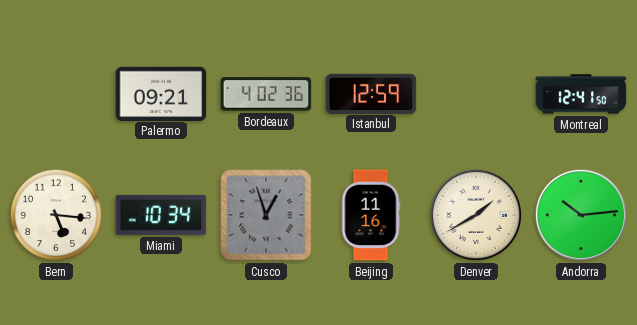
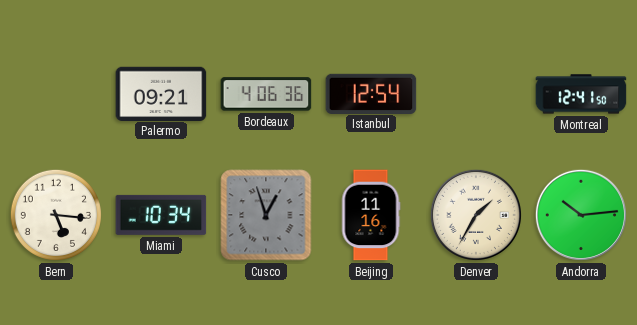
Bordeaux: 4:02 -> 4:06 (266, 94)
Istanbul: 12:59 -> 12:54 (371, 93)
Denver: 1:40 -> 1:35 (476, 215)
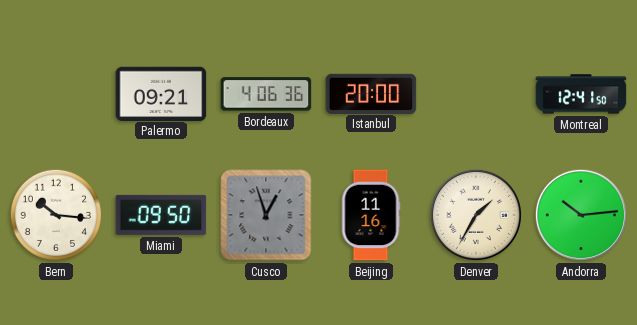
Istanbul: 12:54 -> 20:00 (371, 93)
Bern: 5:16 -> 10:16 (56, 215)
Miami: 10:34 -> 09:50 (161, 215)
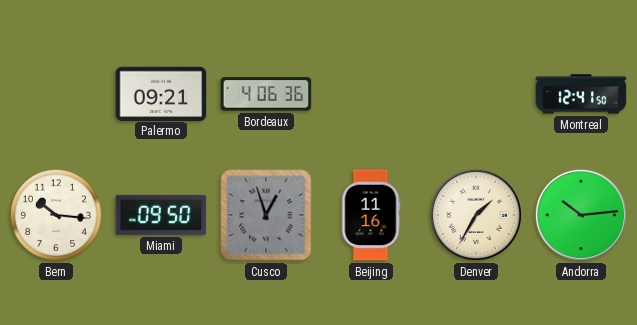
Istanbul: 20:00 -> none (371, 93)
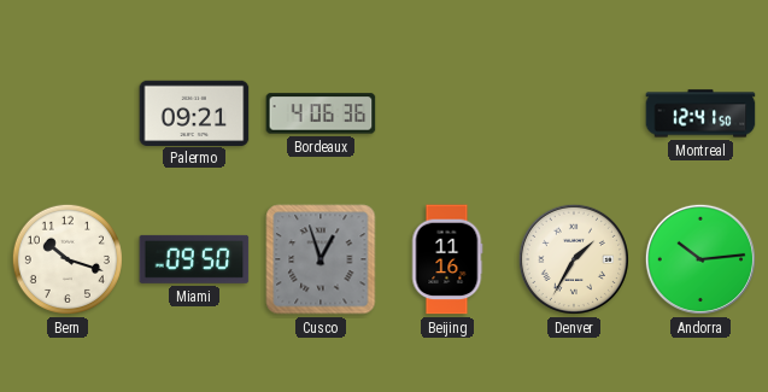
Bern: 10:16 -> 10:18 (68, 259)
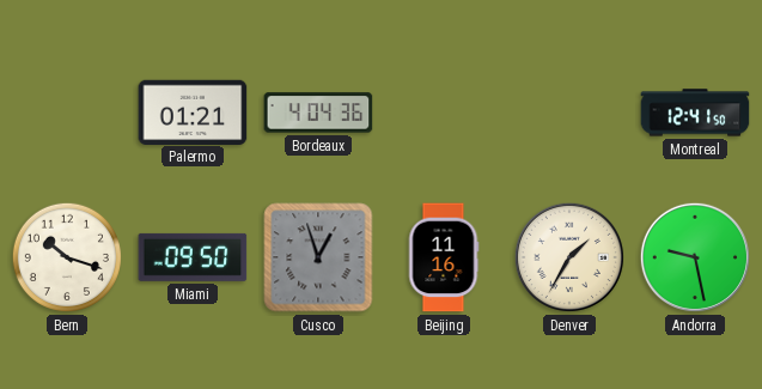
Palermo: 09:21 -> 01:21 (193, 111)
Bordeaux: 4:06 -> 4:04 (318, 113)
Andorra: 10:14 -> 9:28 (695, 257)
